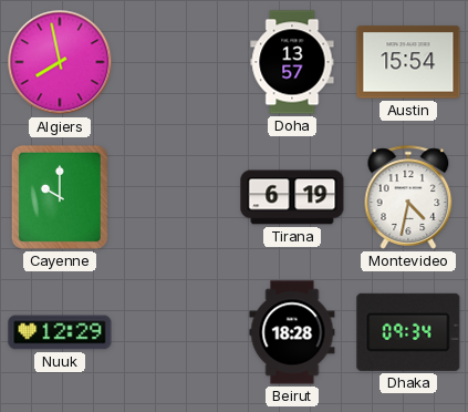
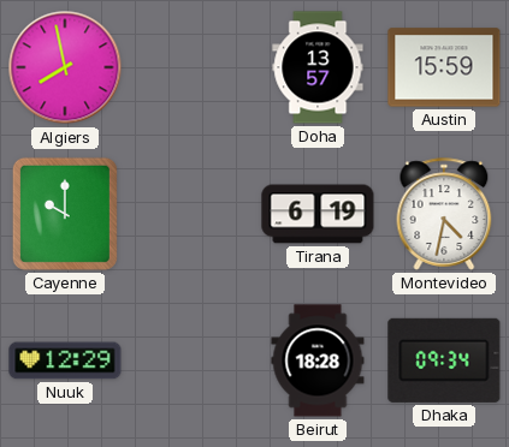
Austin: 15:54 -> 15:59 (444, 67)
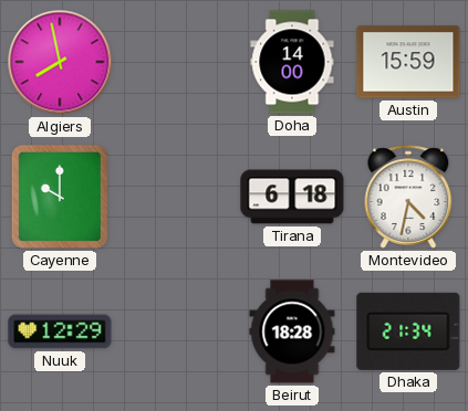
Doha: 13:57 -> 14:00 (292, 62)
Tirana: 6:19 -> 6:18 (292, 197)
Dhaka: 09:34 -> 21:34 (408, 331)
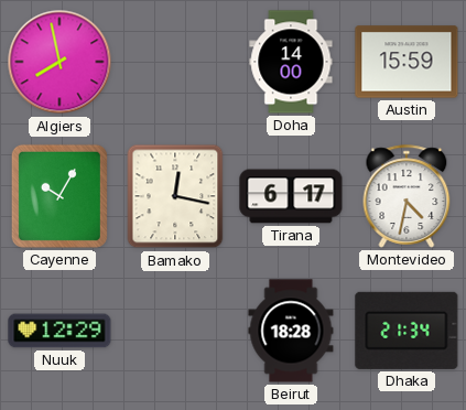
Cayenne: 10:00 -> 10:05 (59, 196)
Bamako: none -> 12:17 (175, 196)
Tirana: 6:18 -> 6:17 (291, 196)
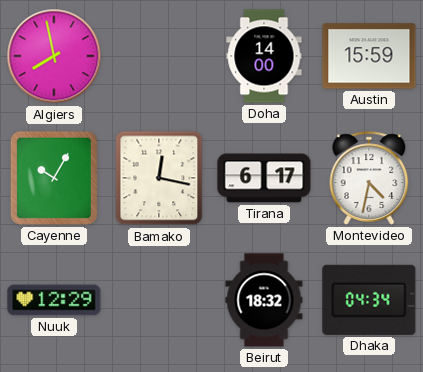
Beirut: 18:28 -> 18:32 (264, 300)
Dhaka: 21:34 -> 04:34 (369, 300)
